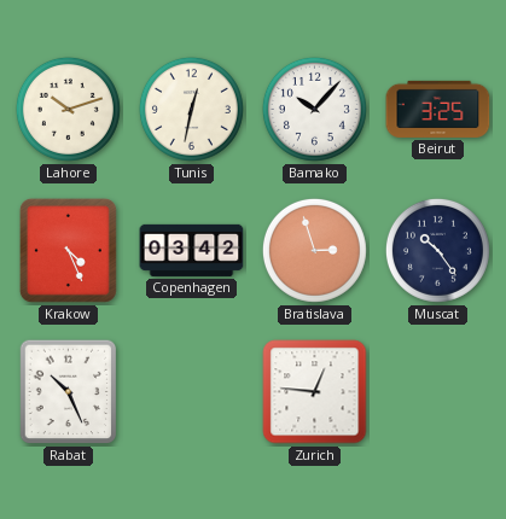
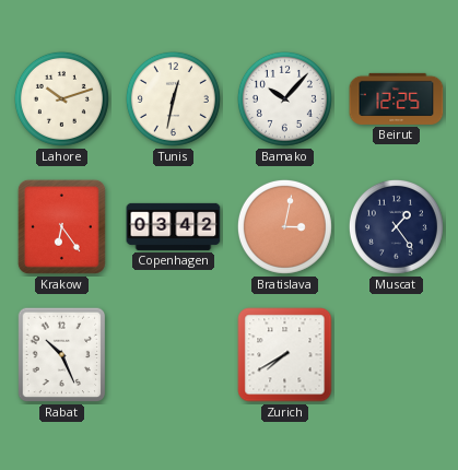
Beirut: 3:25 -> 12:25 (397, 98)
Krakow: 4:26 -> 6:24 (61, 226)
Bratislava: 2:57 -> 3:02 (284, 226)
Muscat: 10:24 -> 1:24 (396, 226)
Zurich: 12:46 -> 7:40 (285, 355)
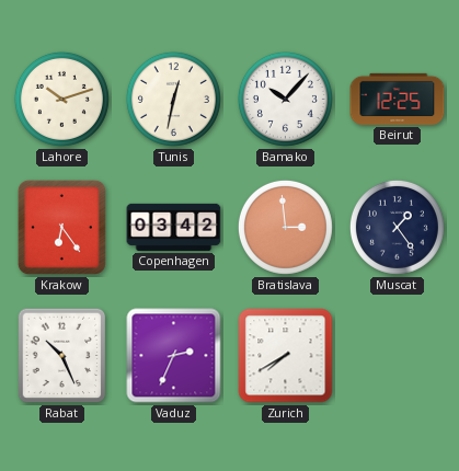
Bratislava: 3:02 -> 2:59 (285, 227)
Vaduz: none -> 2:34 (174, 356)
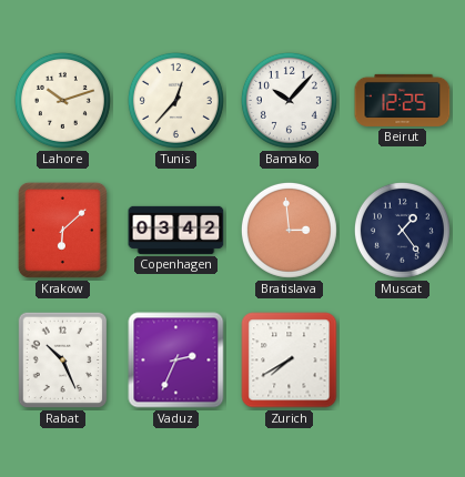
Tunis: 12:32 -> 12:37 (175, 100)
Krakow: 6:24 -> 6:08 (62, 230)
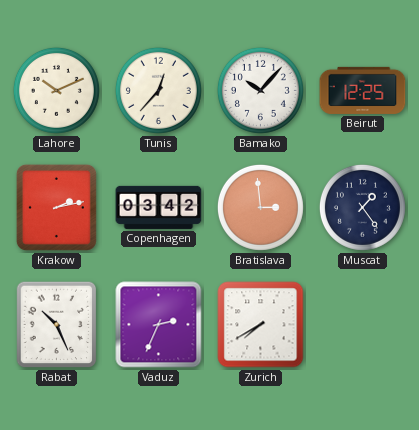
Lahore: 10:12 -> 10:11 (56, 90)
Krakow: 6:08 -> 2:13 (56, 207)
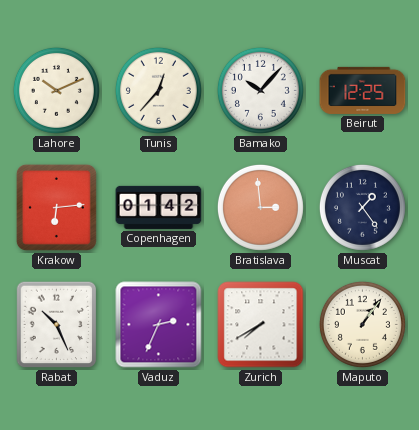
Krakow: 2:13 -> 6:14 (56, 207)
Copenhagen: 03:42 -> 01:42 (159, 207)
Maputo: none -> 1:06 (362, 324)
